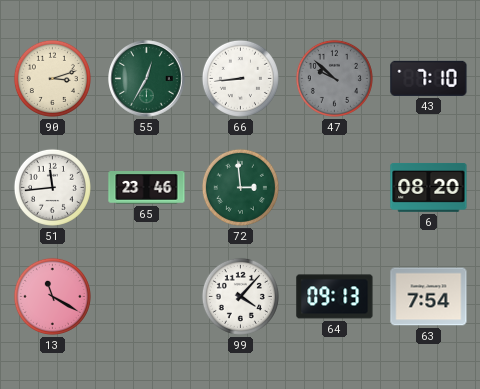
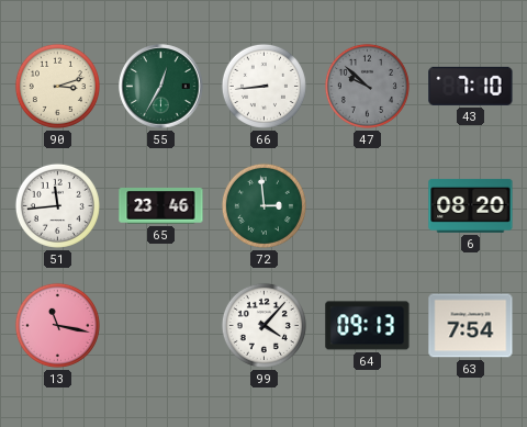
13: 11:20 -> 11:17 (57, 325)
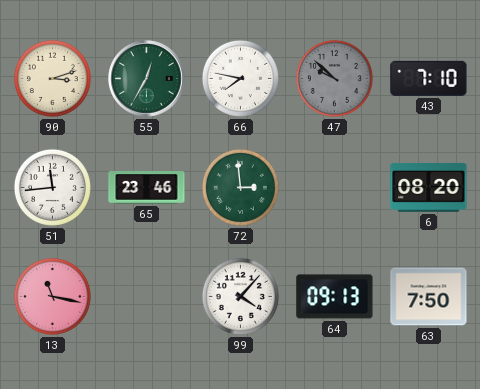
66: 8:44 -> 7:47 (240, 78)
63: 7:54 -> 7:50 (429, 297)
